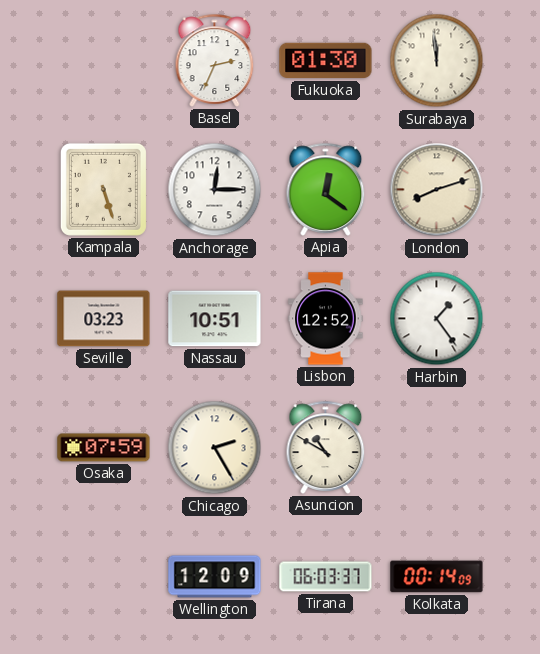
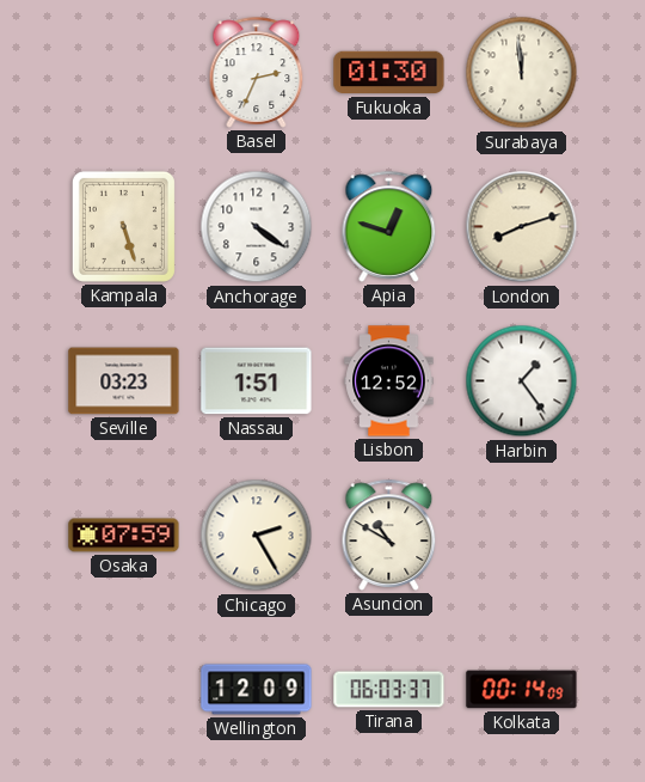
Anchorage: 12:15 -> 4:21 (257, 227)
Apia: 12:21 -> 12:48 (389, 226)
Nassau: 10:51 -> 1:51 (257, 381)
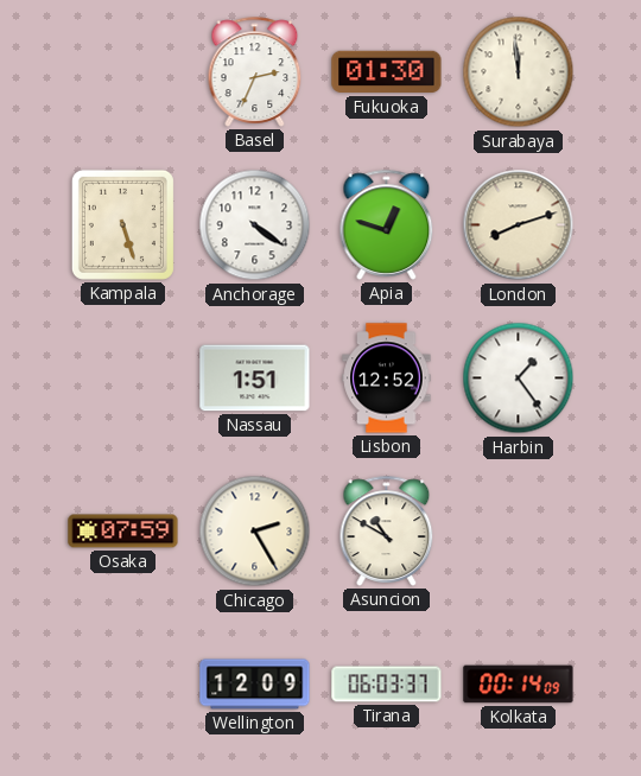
Seville: 03:23 -> none (124, 381)
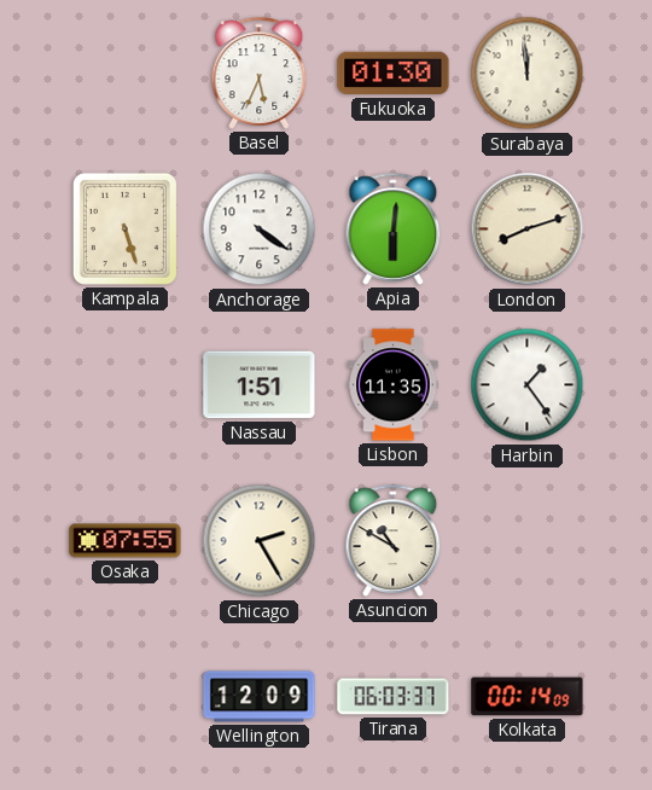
Basel: 2:34 -> 5:34 (260, 72)
Apia: 12:48 -> 6:01 (394, 228)
Lisbon: 12:52 -> 11:35 (394, 385)
Osaka: 07:59 -> 07:55 (126, 541)
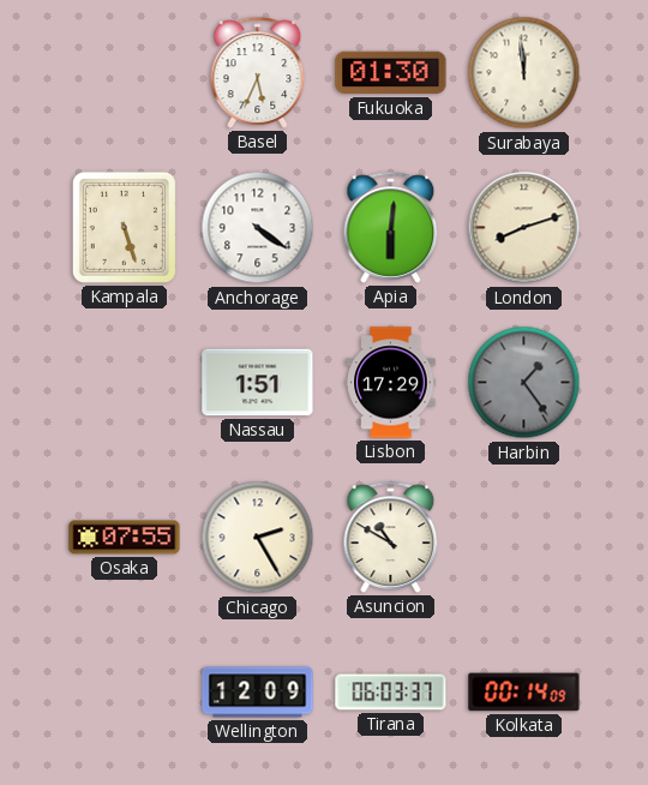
Lisbon: 11:35 -> 17:29 (391, 383)
Harbin dial: white -> grey (524, 383)
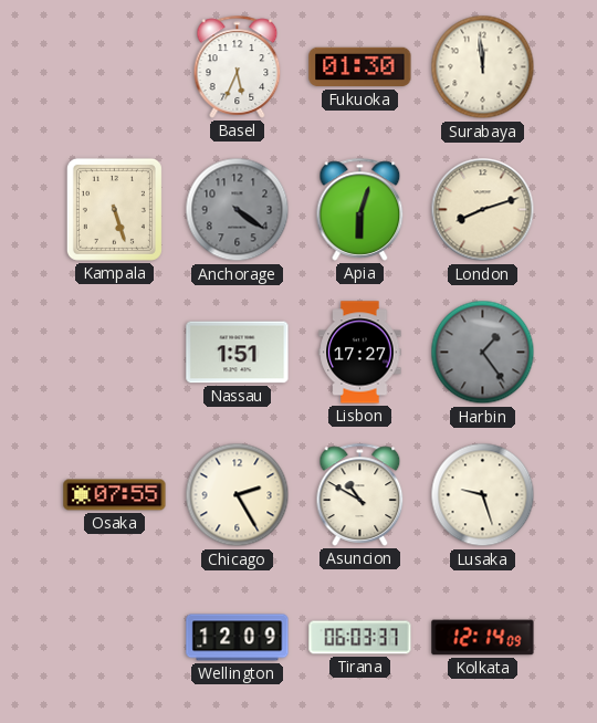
Anchorage dial: white -> grey (238, 210)
Apia: 6:01 -> 6:03 (360, 209)
Lisbon: 17:29 -> 17:27 (360, 353)
Lusaka: none -> 9:27 (483, 495)
Kolkata: 00:14 -> 12:14 (483, 638)
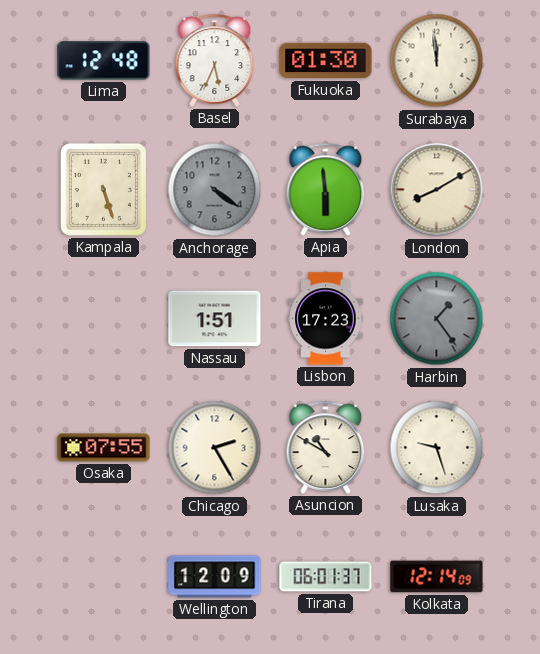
Lima: none -> 12:48 (104, 61)
Apia: 6:03 -> 5:59 (326, 189)
London: 8:12 -> 8:10 (437, 190)
Lisbon: 17:27 -> 17:23 (326, 319)
Tirana: 06:03 -> 06:01 (326, 577)
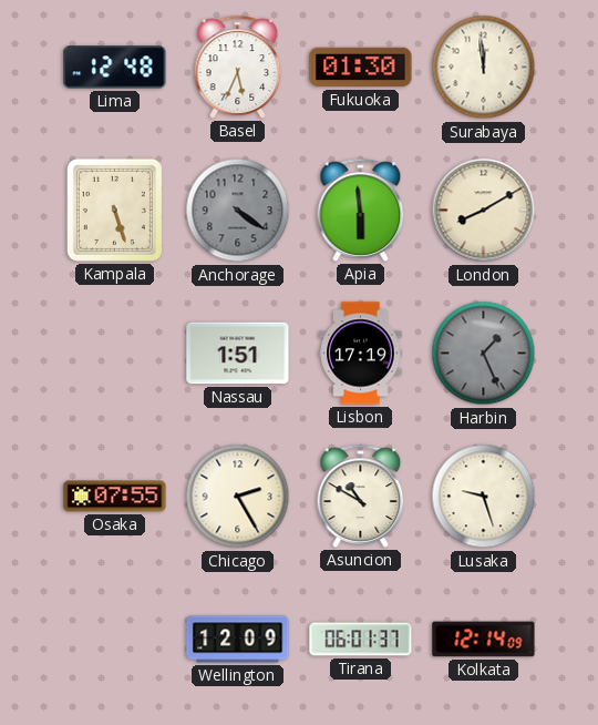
Lisbon: 17:23 -> 17:19 (361, 354)
Harbin: 1:24 -> 1:26 (484, 354)
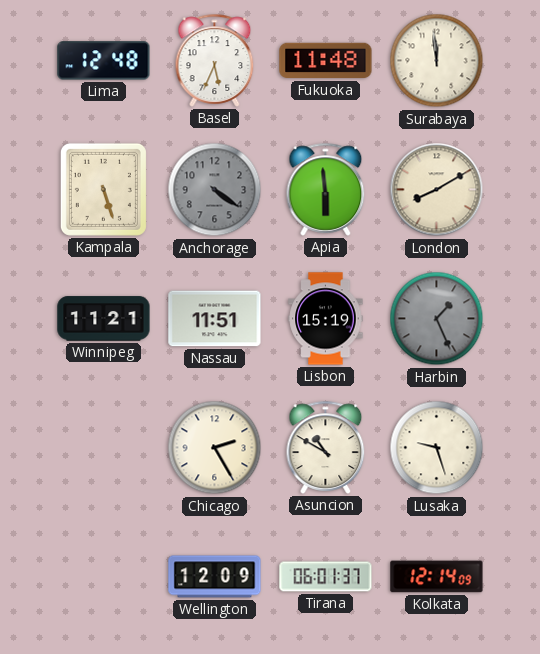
Fukuoka: 01:30 -> 11:48 (326, 61)
Winnipeg: none -> 11:21 (104, 319)
Nassau: 1:51 -> 11:51 (215, 319)
Lisbon: 17:19 -> 15:19 (326, 319)
Osaka: 07:55 -> none (115, 497)
